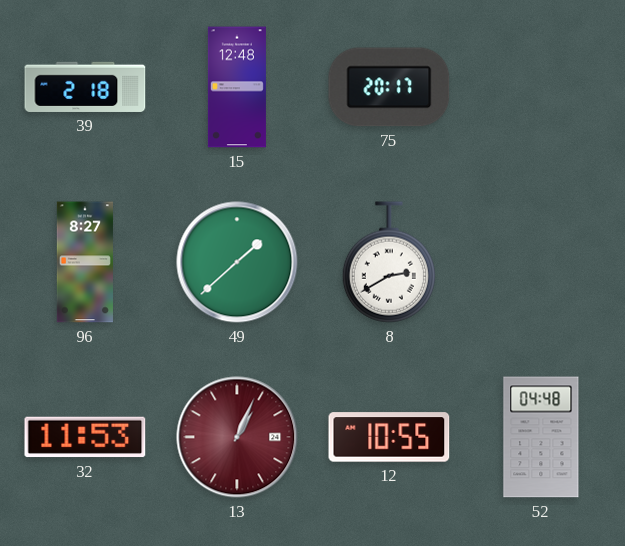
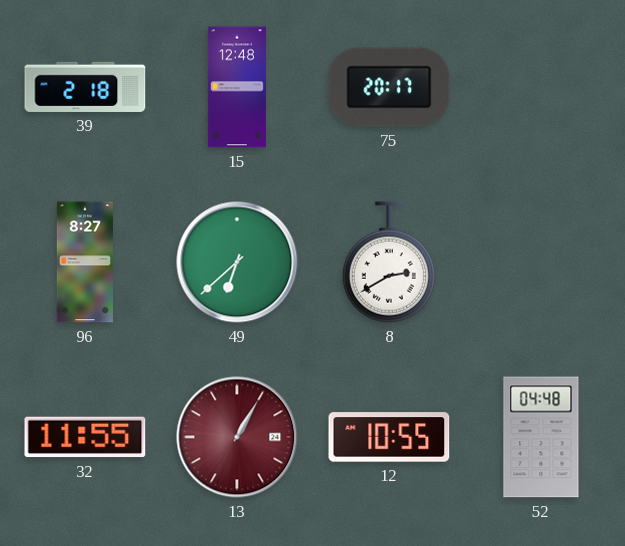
49: 1:38 -> 6:38 (237, 262)
32: 11:53 -> 11:55 (85, 437)
13: 1:04 -> 1:05 (237, 437)
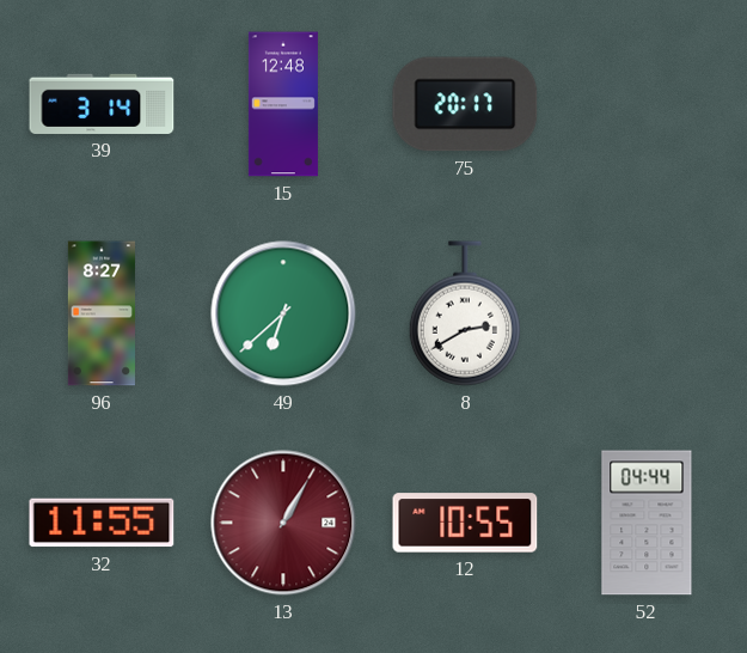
39: 2:18 -> 3:14 (102, 104)
52: 04:48 -> 04:44 (647, 523)
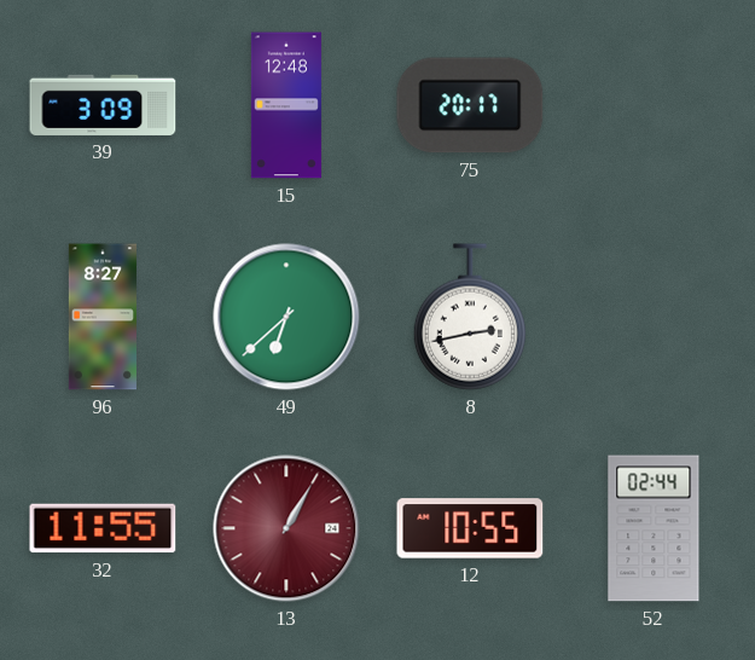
39: 3:14 -> 3:09 (103, 105)
8: 2:40 -> 2:43 (470, 317)
52: 04:44 -> 02:44 (654, 528)
